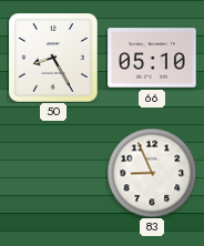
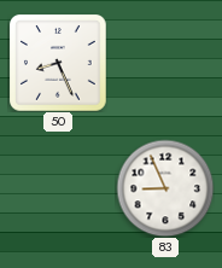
50: 8:25 -> 8:26 (58, 63)
66: 05:10 -> none (152, 58)
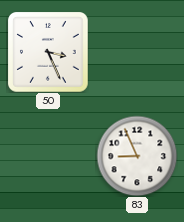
50: 8:26 -> 3:26 (48, 52)
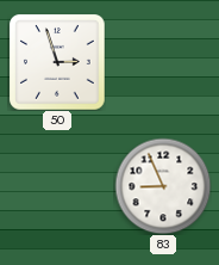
50: 3:26 -> 2:57 (57, 62)
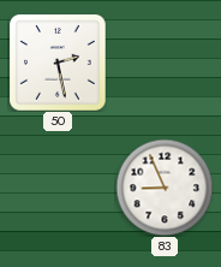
50: 2:57 -> 2:28 (58, 63)
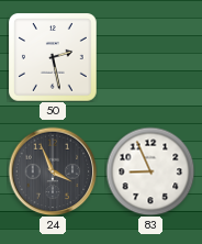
24: none -> 3:56 (53, 171)
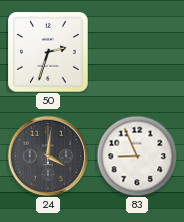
50: 2:28 -> 2:33 (48, 52)
24: 3:56 -> 4:01 (48, 156)
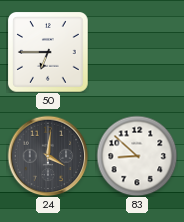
50: 2:33 -> 6:45 (48, 52)
83: 8:56 -> 8:52 (137, 156)
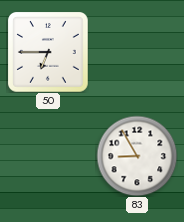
24: 4:01 -> none (48, 156)
83: 8:52 -> 8:55 (137, 156)
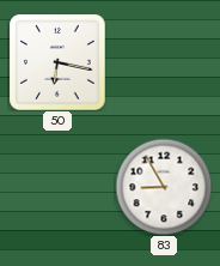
50: 6:45 -> 6:17 (57, 62)
